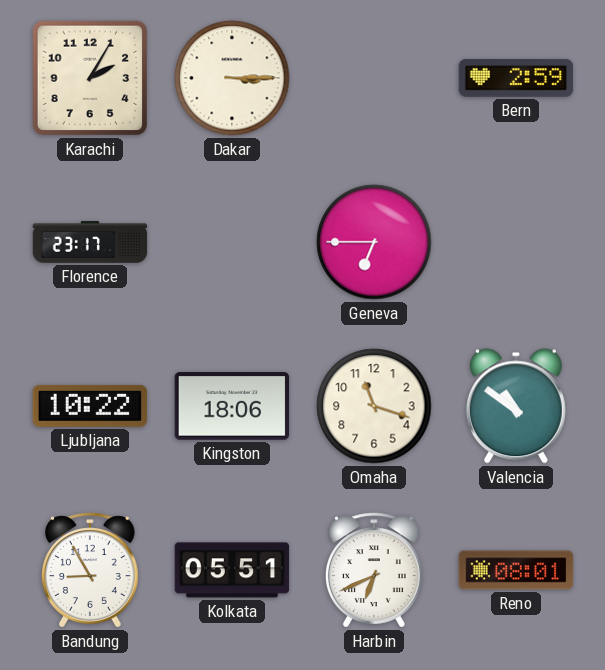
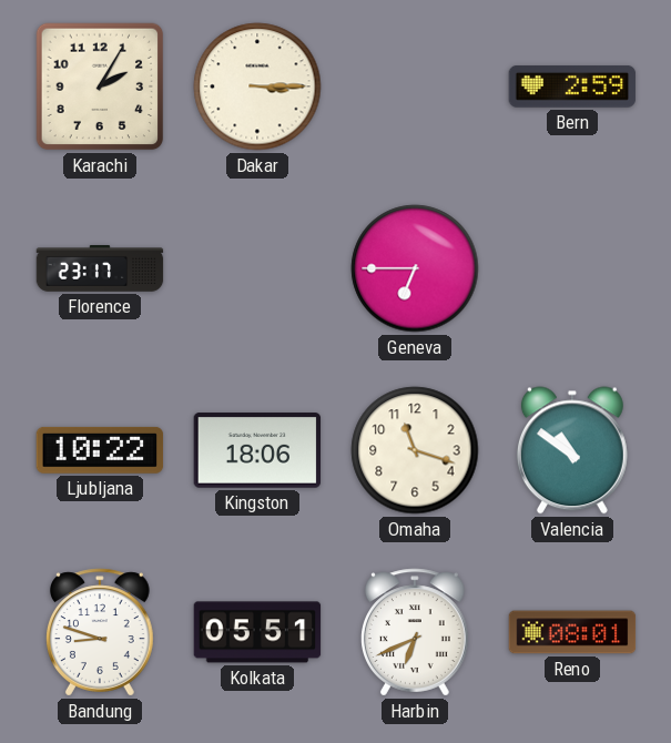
Bandung: 8:55 -> 8:48 (100, 632)
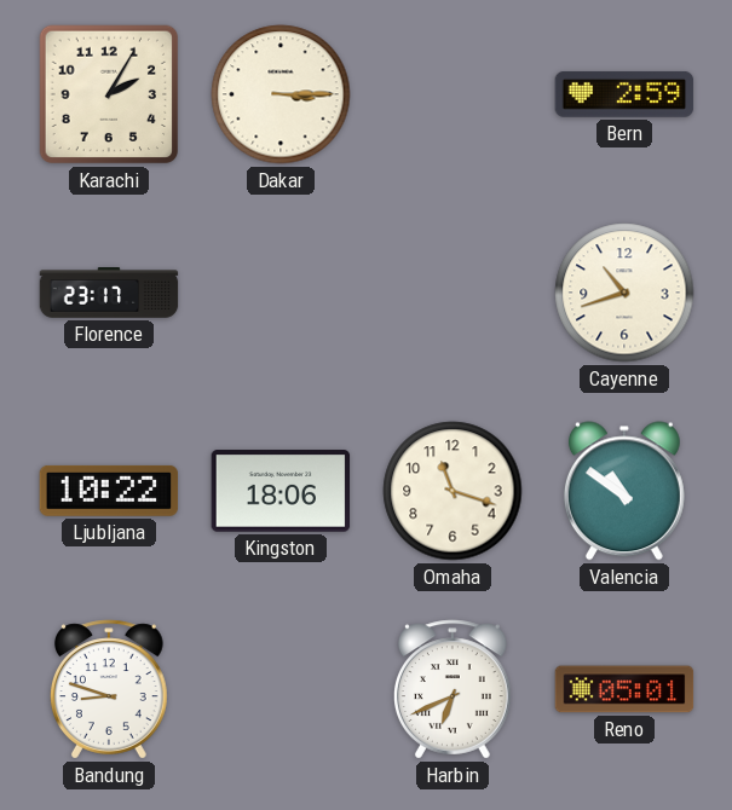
Geneva: 6:45 -> none (415, 268)
Cayenne: none -> 10:42 (624, 293)
Kolkata: 05:51 -> none (257, 632)
Reno: 08:01 -> 05:01 (624, 689)
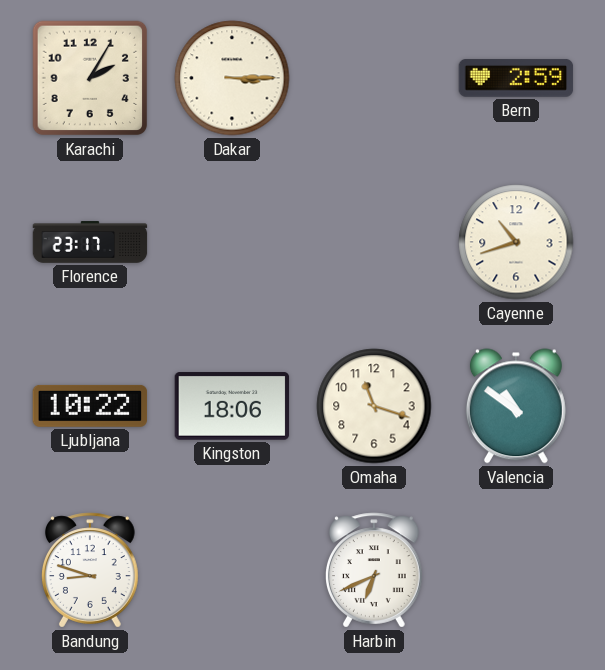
Reno: 05:01 -> none (624, 689)
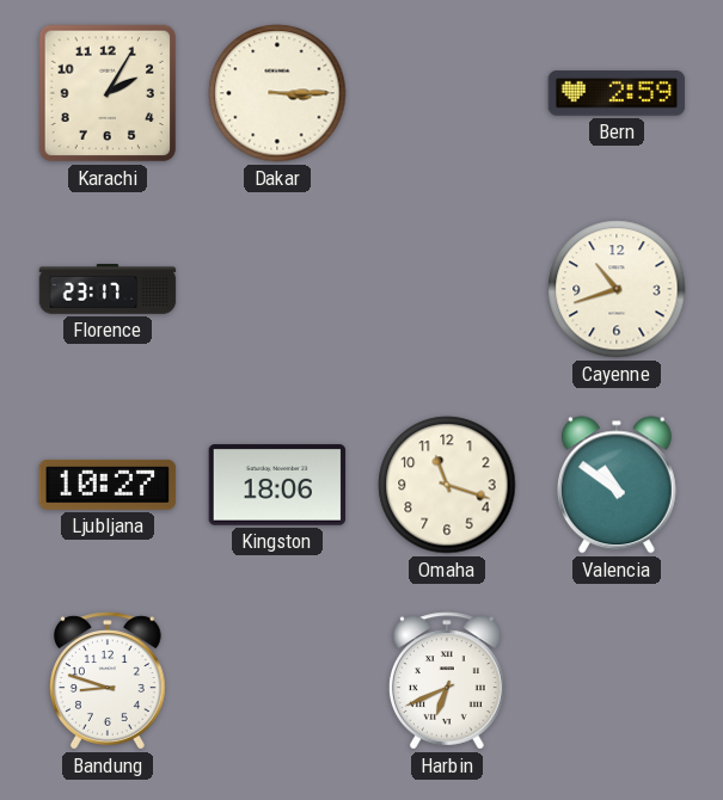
Ljubljana: 10:22 -> 10:27 (108, 485)
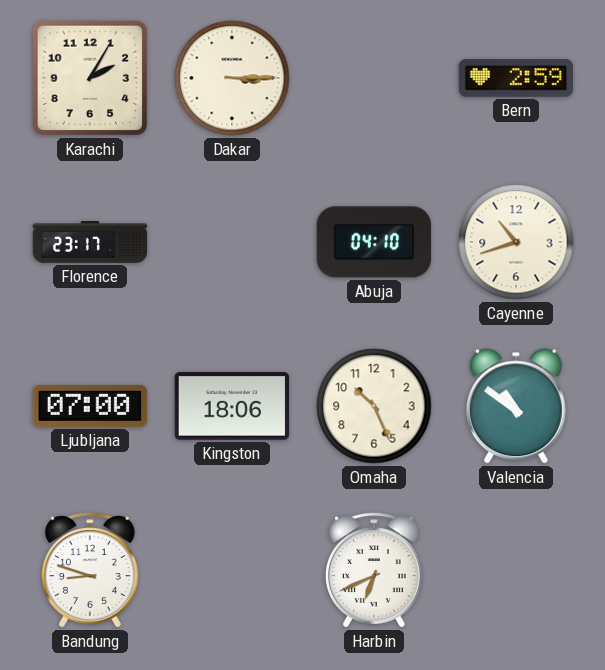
Abuja: none -> 04:10 (374, 242)
Ljubljana: 10:27 -> 07:00 (90, 406)
Omaha: 11:18 -> 10:26 (374, 406)
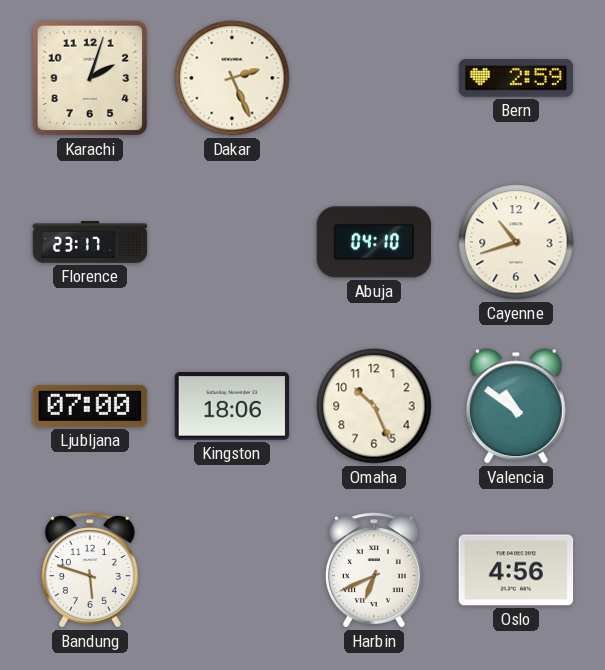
Karachi: 2:05 -> 2:03 (90, 78)
Dakar: 3:15 -> 2:26 (232, 78)
Bandung: 8:48 -> 5:48 (90, 570)
Oslo: none -> 4:56 (516, 570)
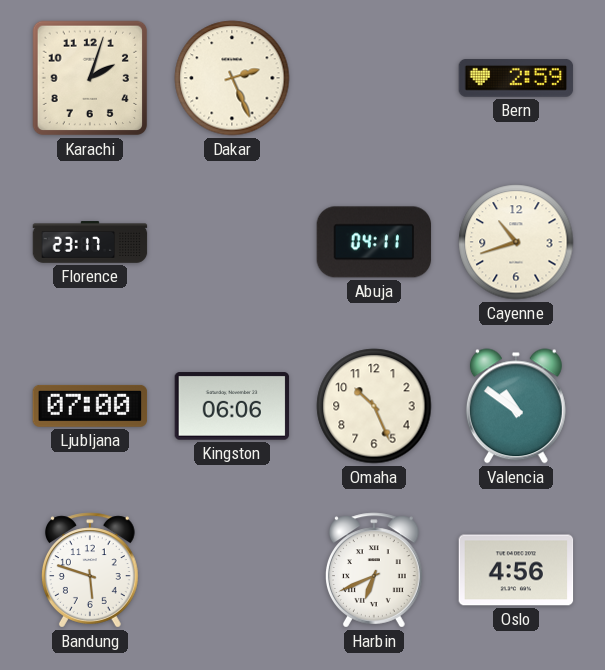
Abuja: 04:10 -> 04:11 (374, 242)
Kingston: 18:06 -> 06:06 (232, 406)
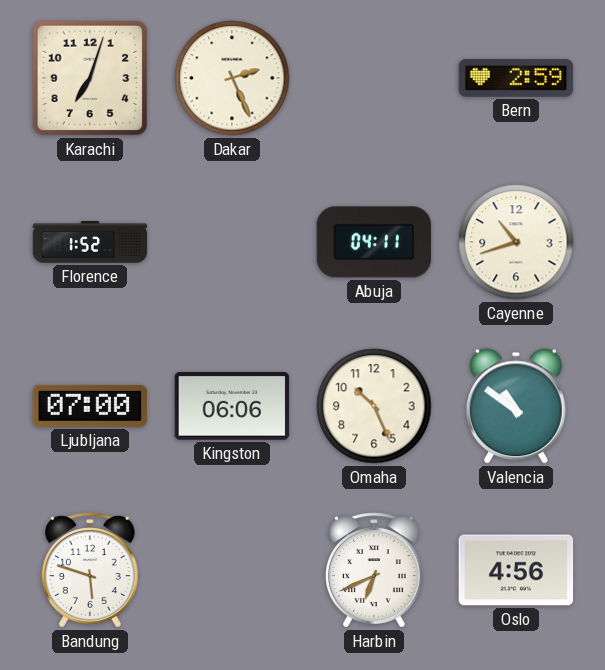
Karachi: 2:03 -> 7:03 (90, 78)
Florence: 23:17 -> 1:52 (90, 242)
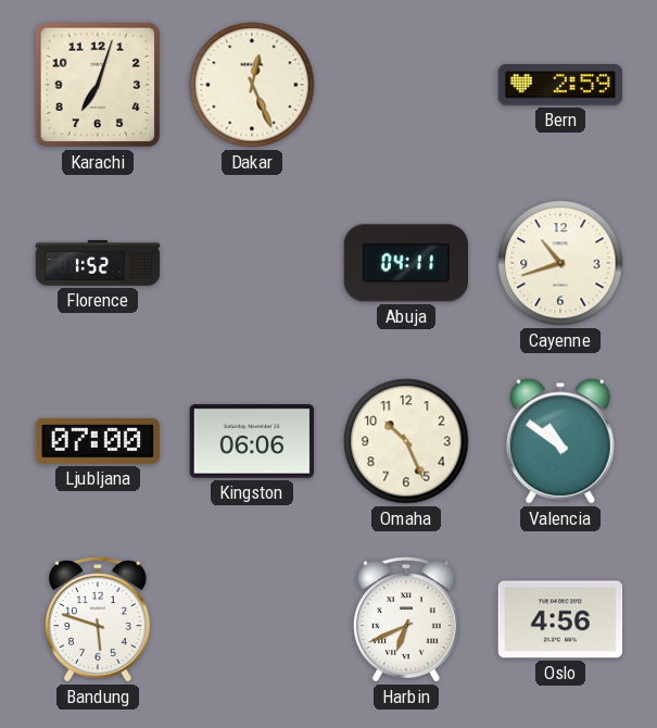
Dakar: 2:26 -> 12:26 (252, 85)
